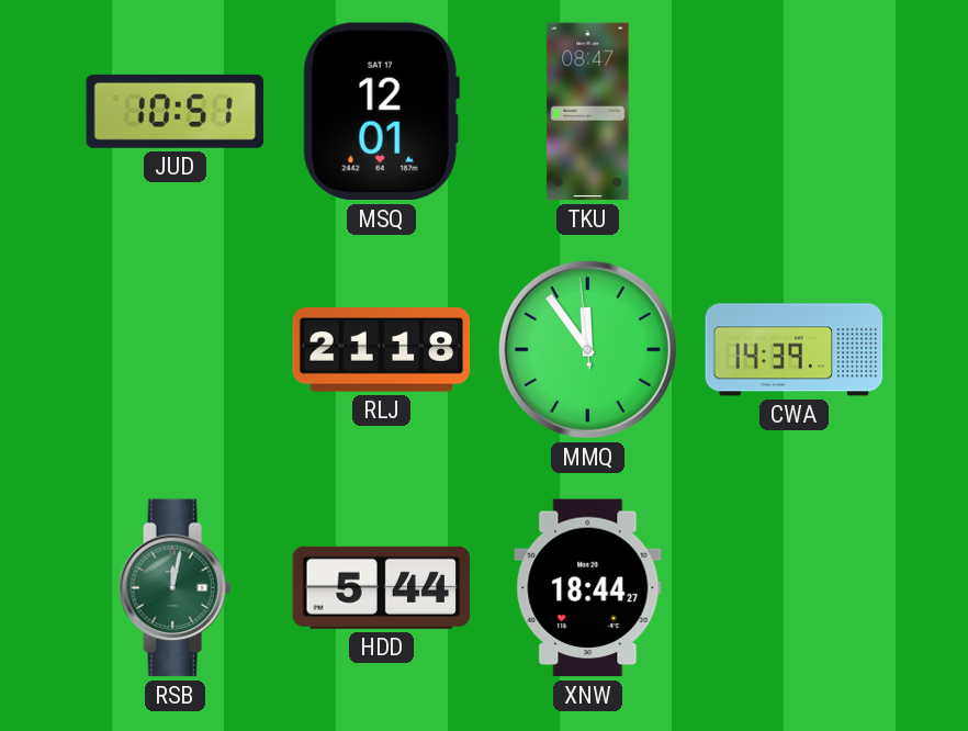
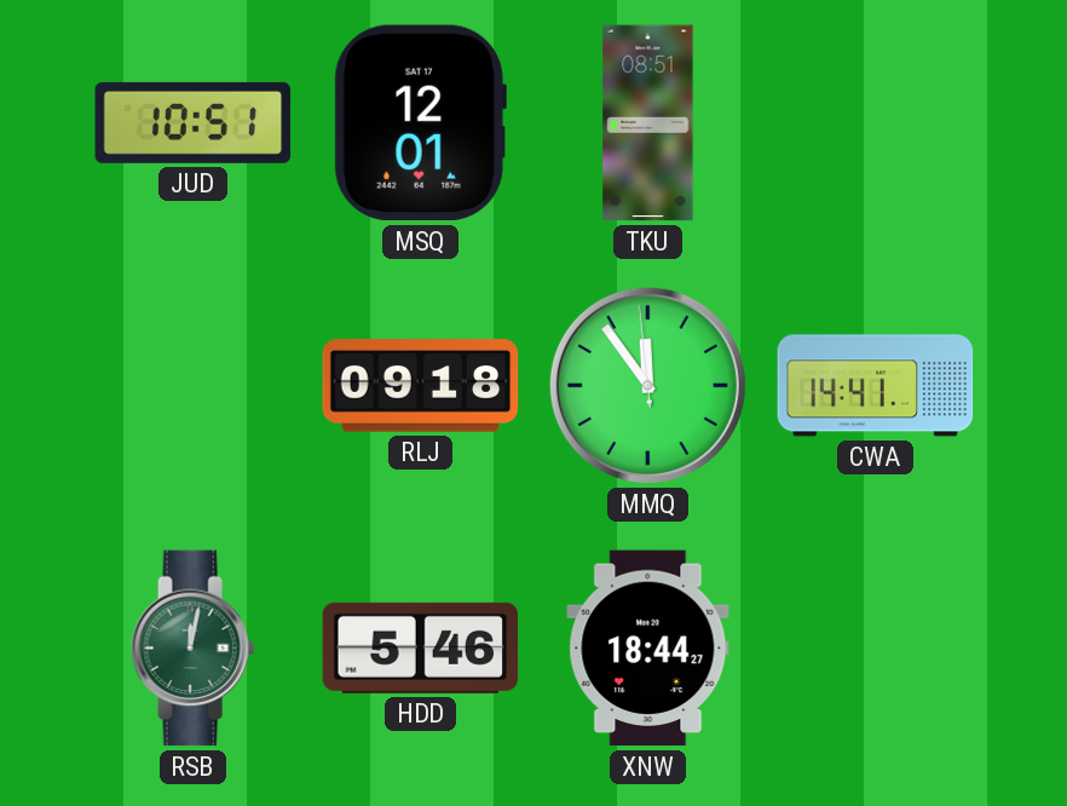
TKU: 08:47 -> 08:51 (648, 123)
RLJ: 21:18 -> 09:18 (421, 386)
CWA: 14:39 -> 14:41 (876, 386)
HDD: 5:44 -> 5:46 (421, 647)
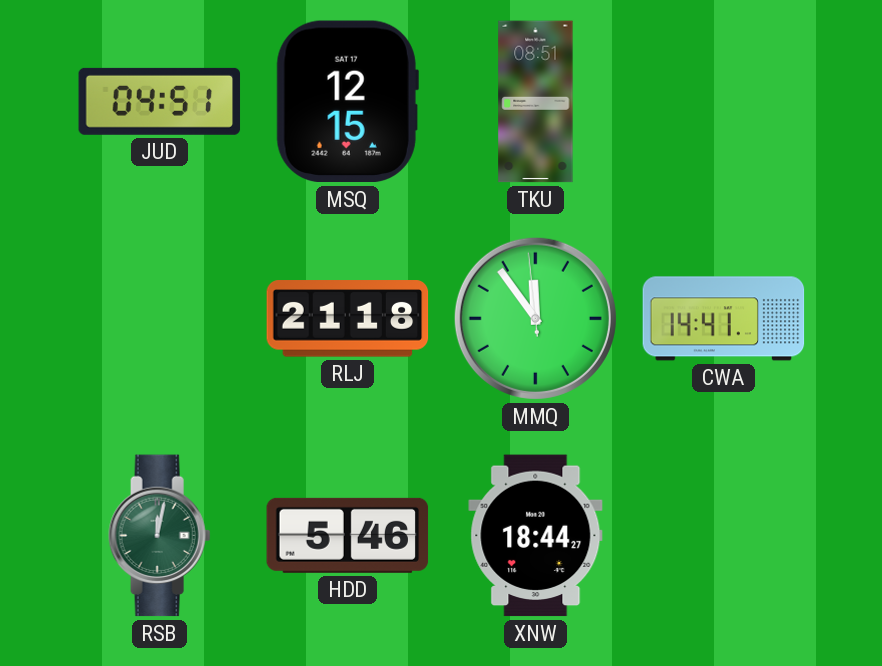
JUD: 10:51 -> 04:51 (160, 101)
MSQ: 12:01 -> 12:15 (347, 102)
RLJ: 09:18 -> 21:18 (348, 319)
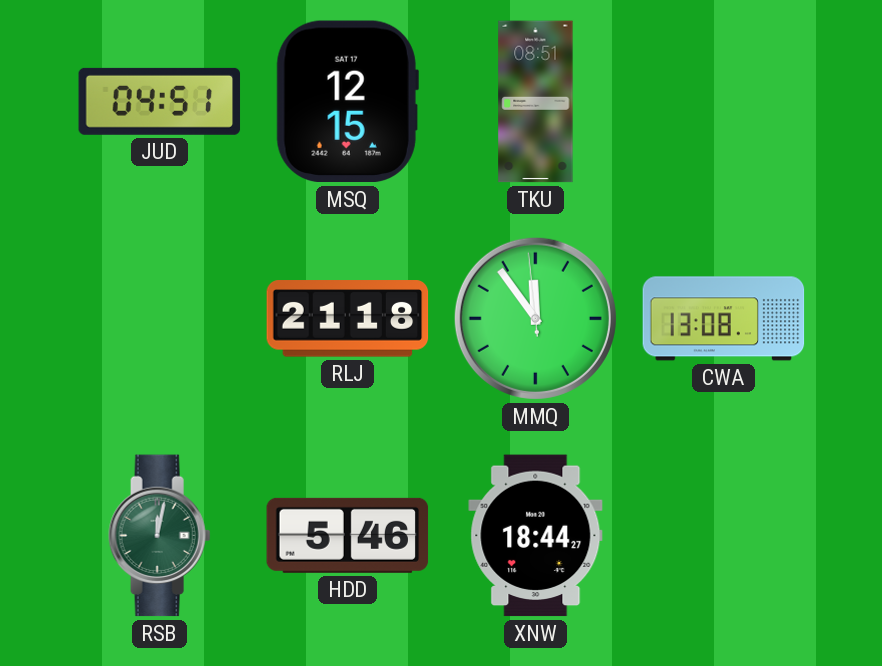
CWA: 14:41 -> 13:08 (724, 319)
